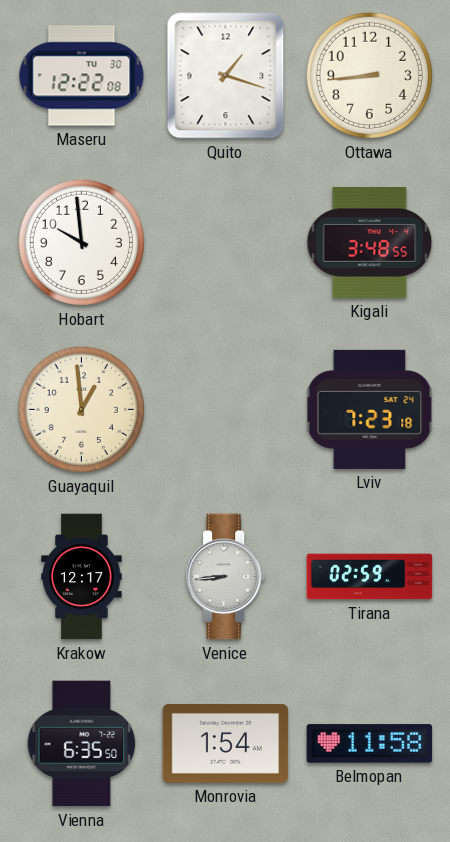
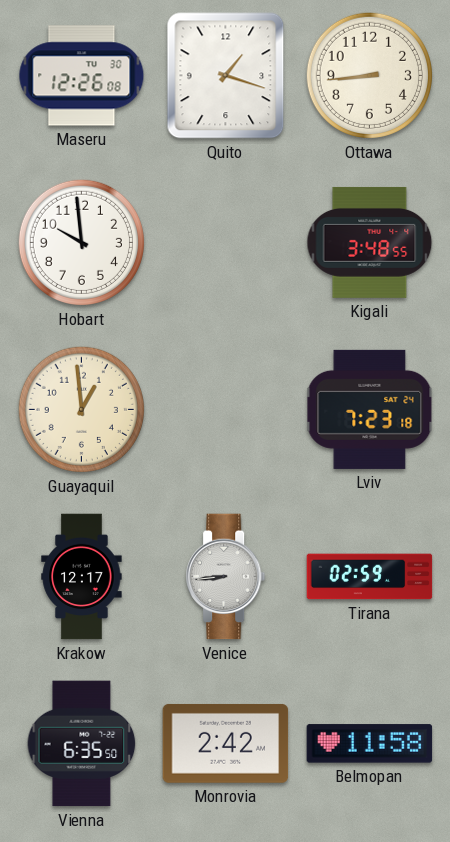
Maseru: 12:22 -> 12:26 (82, 76)
Monrovia: 1:54 -> 2:42 (226, 743)
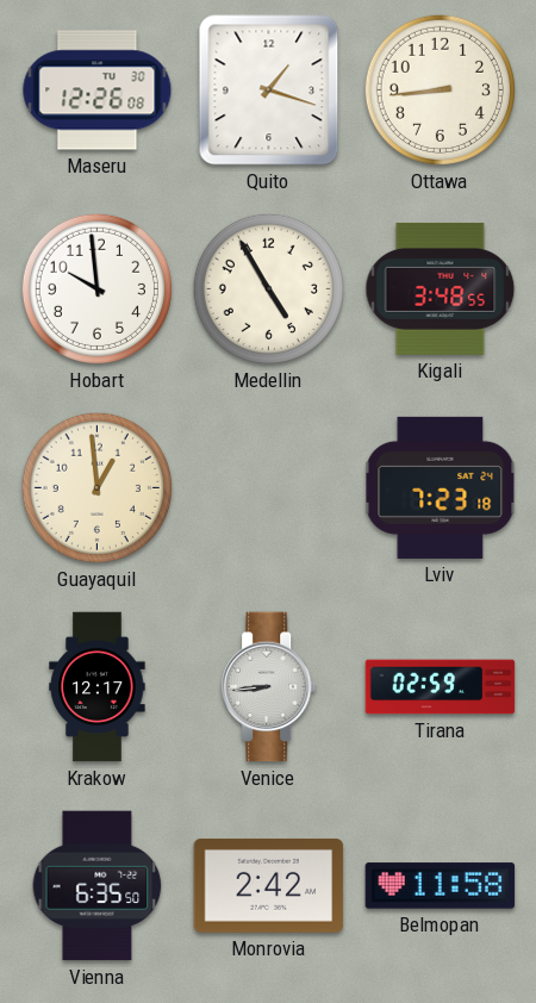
Medellin: none -> 4:55 (268, 288)
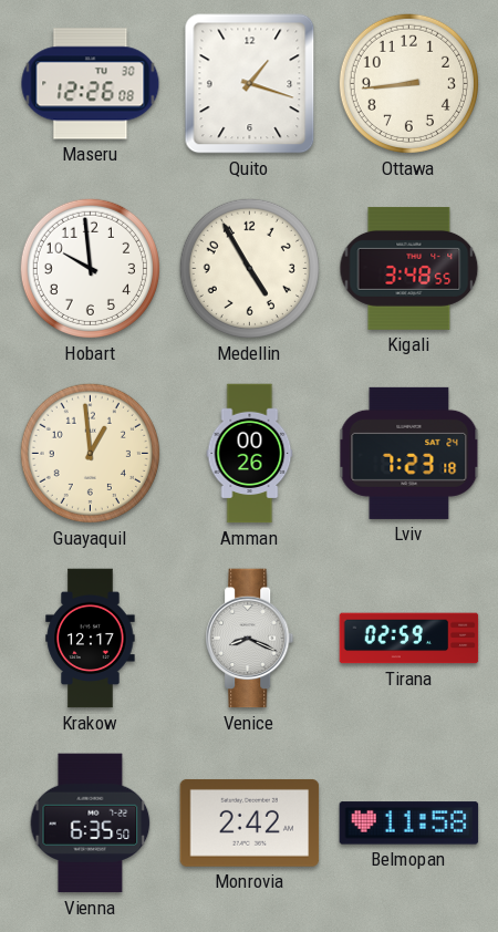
Amman: none -> 00:26 (250, 454)
Venice: 8:44 -> 8:19 (250, 639)
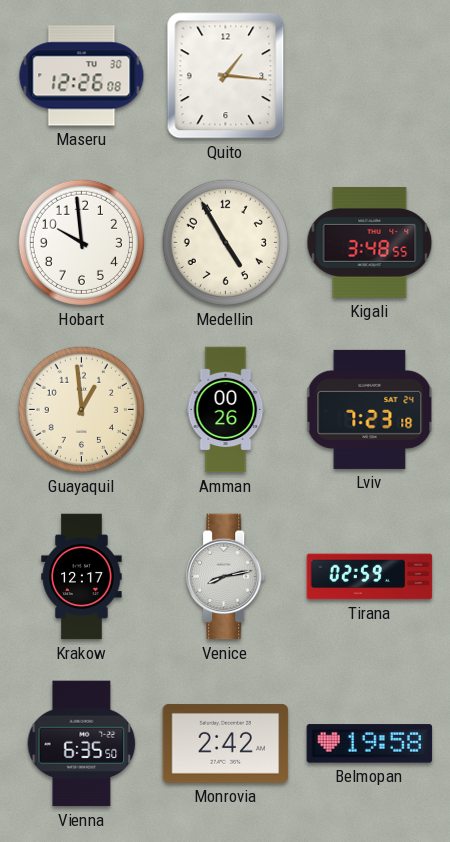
Quito: 1:18 -> 1:16 (226, 76)
Ottawa: 8:44 -> none (408, 83)
Venice: 8:19 -> 8:13 (226, 577)
Belmopan: 11:58 -> 19:58 (370, 744)
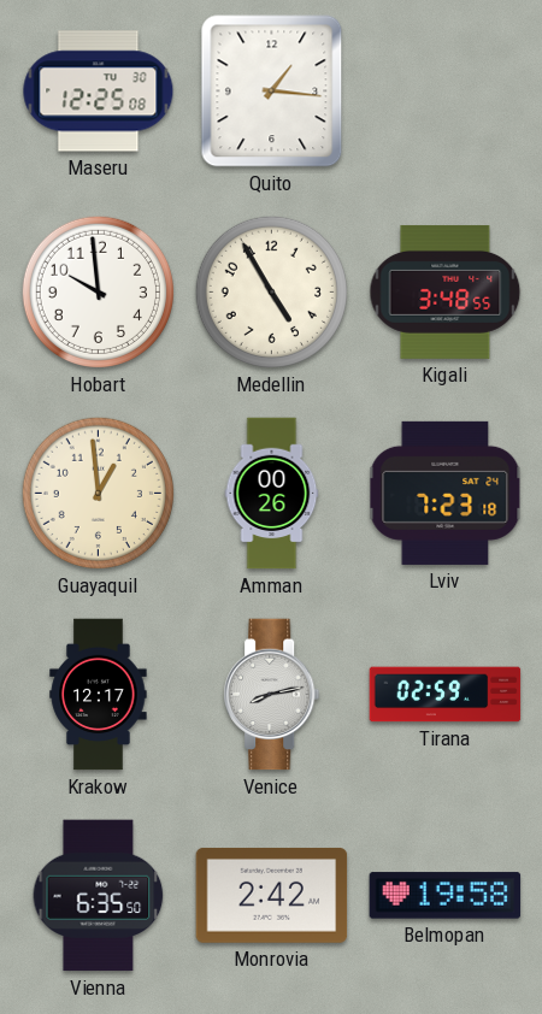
Maseru: 12:26 -> 12:25 (99, 92)
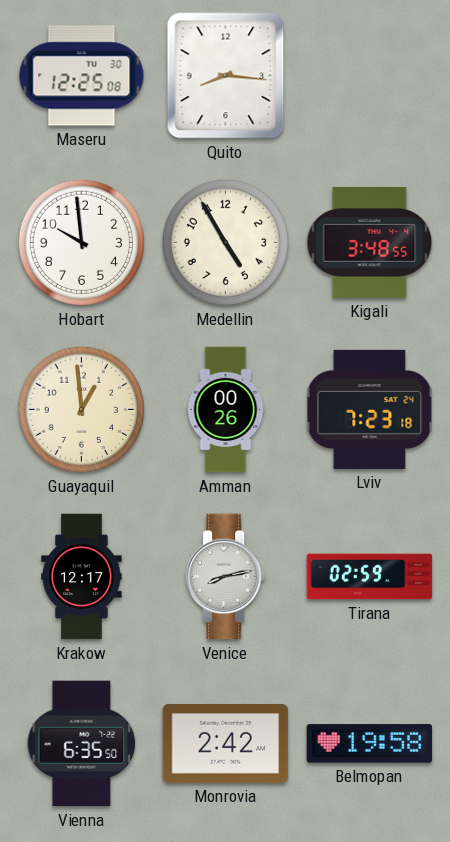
Quito: 1:16 -> 8:16 (226, 76)
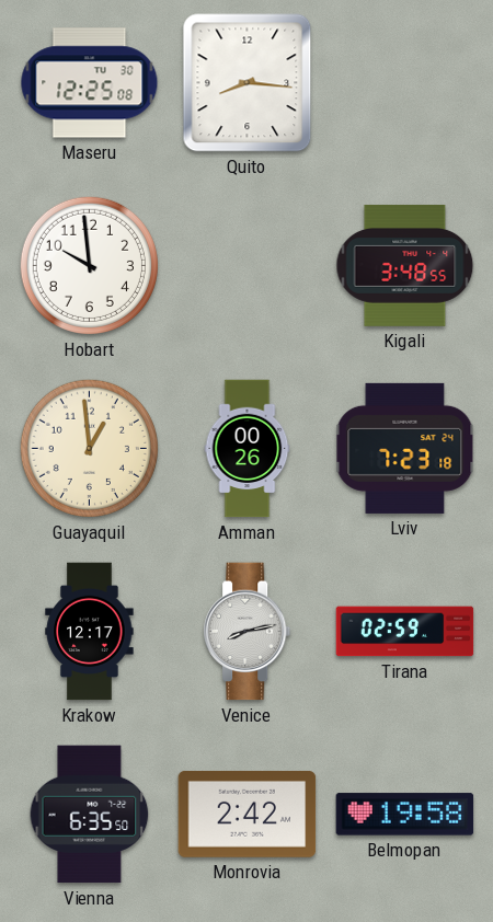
Medellin: 4:55 -> none (225, 242)
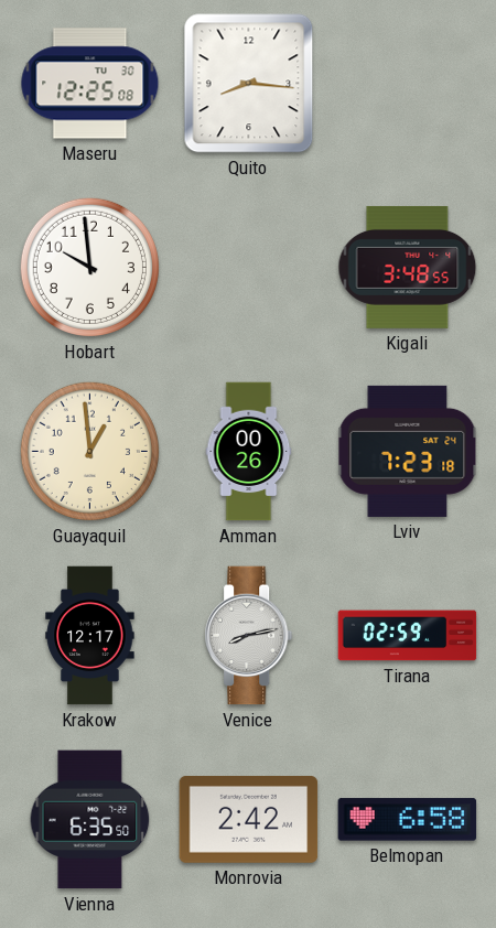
Belmopan: 19:58 -> 6:58 (408, 820)
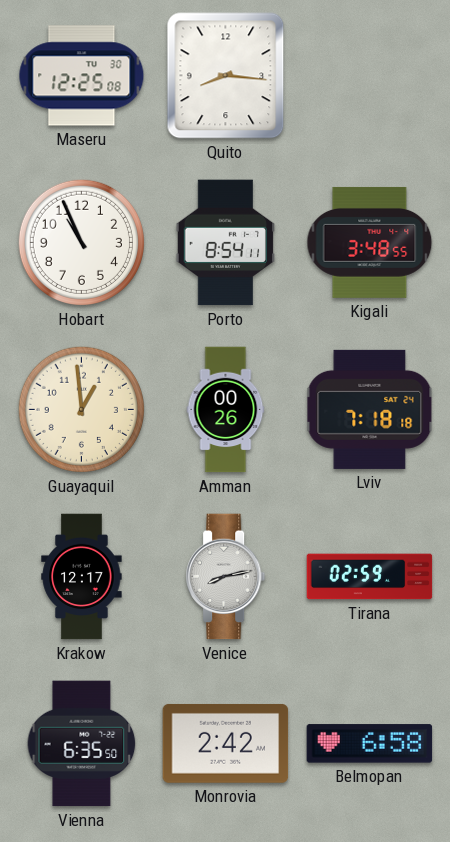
Hobart: 9:59 -> 10:56 (81, 242)
Porto: none -> 8:54 (225, 243)
Lviv: 7:23 -> 7:18 (370, 409)
